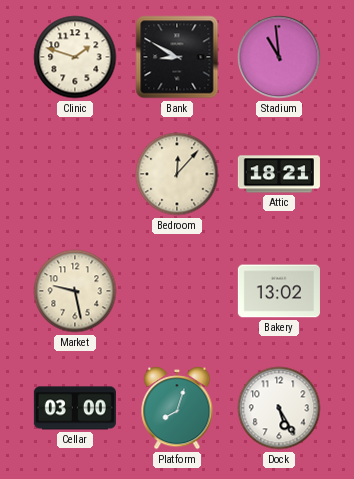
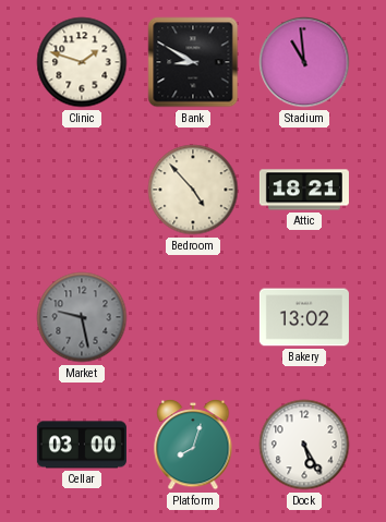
Bedroom: 12:07 -> 4:53 (193, 190)
Market dial: cream -> grey (82, 317)
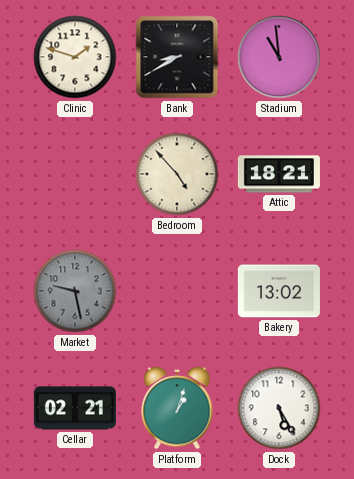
Bank: 8:50 -> 8:40 (177, 57)
Cellar: 03:00 -> 02:21 (75, 408)
Platform: 8:03 -> 1:03 (177, 408)
